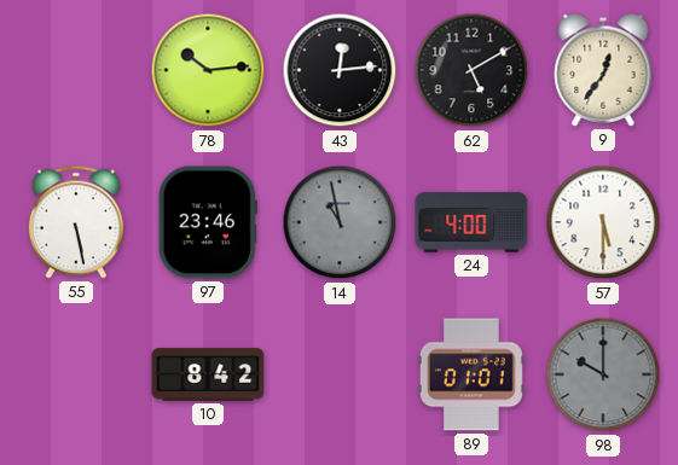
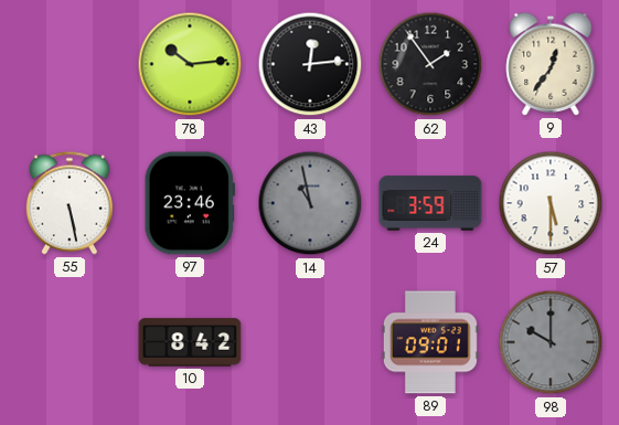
62: 5:10 -> 1:54 (430, 64)
24: 4:00 -> 3:59 (430, 203)
89: 01:01 -> 09:01 (430, 342)
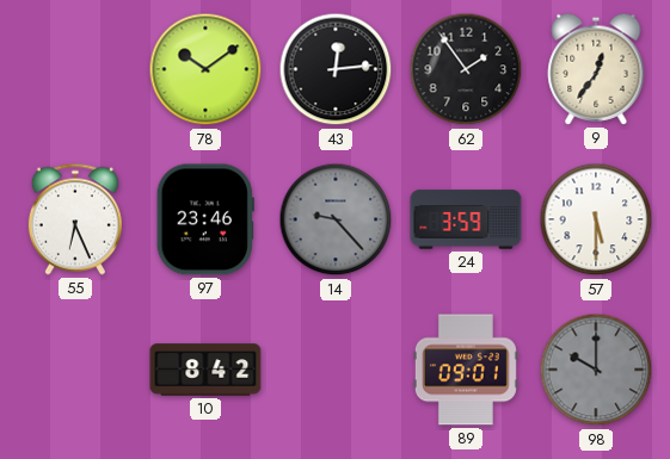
78: 10:14 -> 10:09 (205, 69)
55: 5:28 -> 6:26 (75, 219)
14: 10:58 -> 9:23 (336, 219)
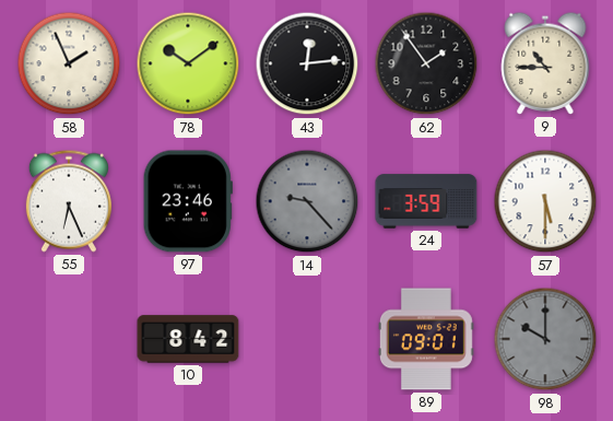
58: none -> 1:56 (69, 63)
9: 12:36 -> 10:45 (545, 63)
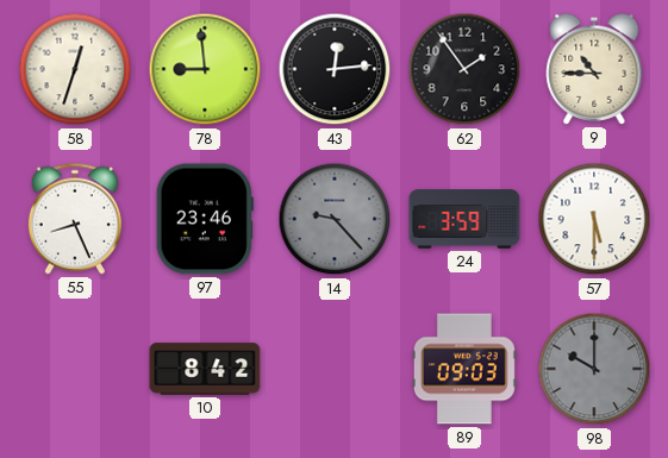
58: 1:56 -> 12:33 (75, 69)
78: 10:09 -> 8:59 (205, 69)
55: 6:26 -> 8:26 (75, 219)
89: 09:01 -> 09:03 (464, 369)
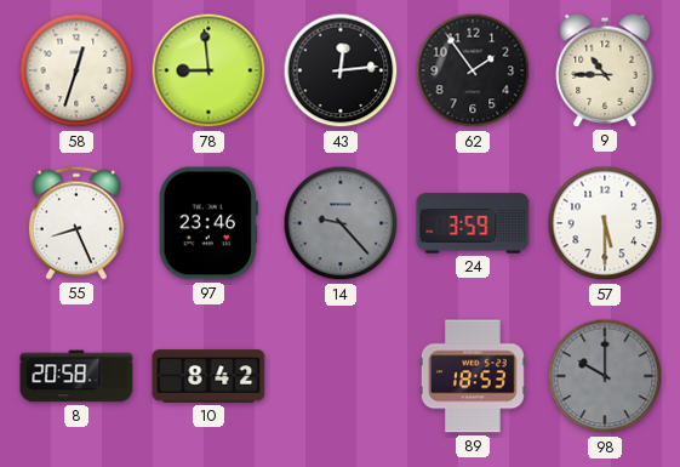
8: none -> 20:58 (76, 376)
89: 09:03 -> 18:53 (473, 376)
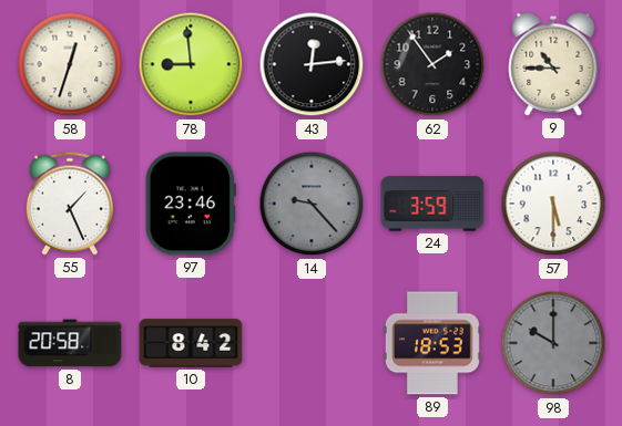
55: 8:26 -> 1:26 (70, 204)
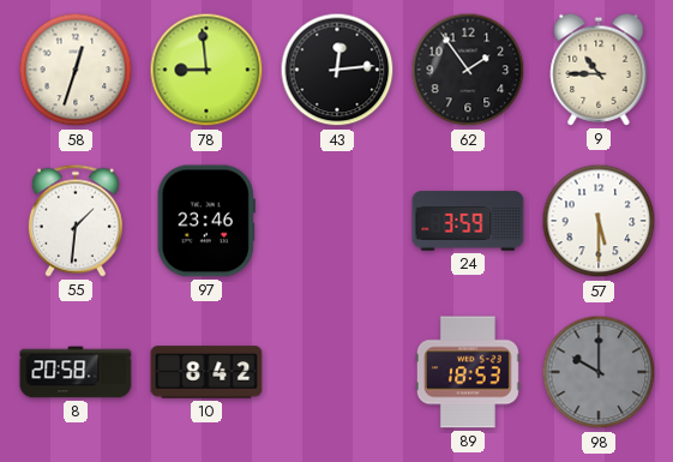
55: 1:26 -> 1:31 (76, 221)
14: 9:23 -> none (312, 204)
